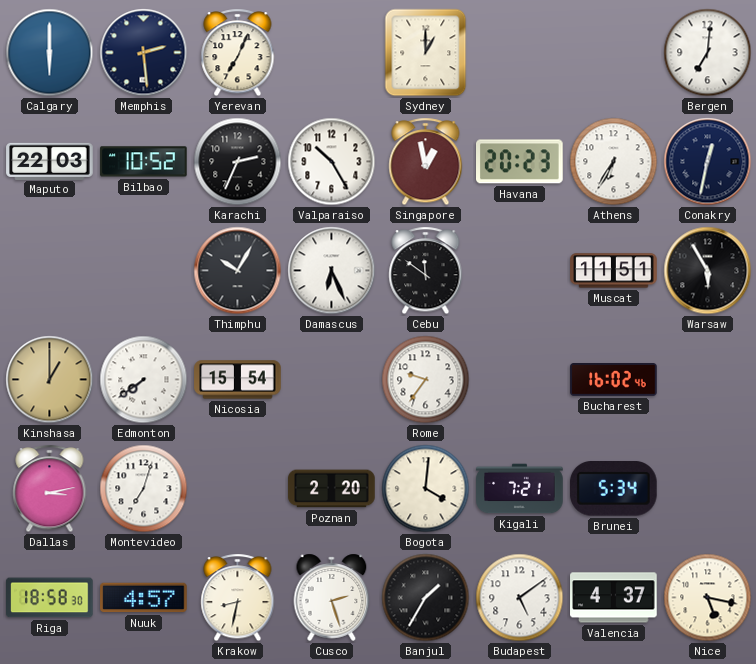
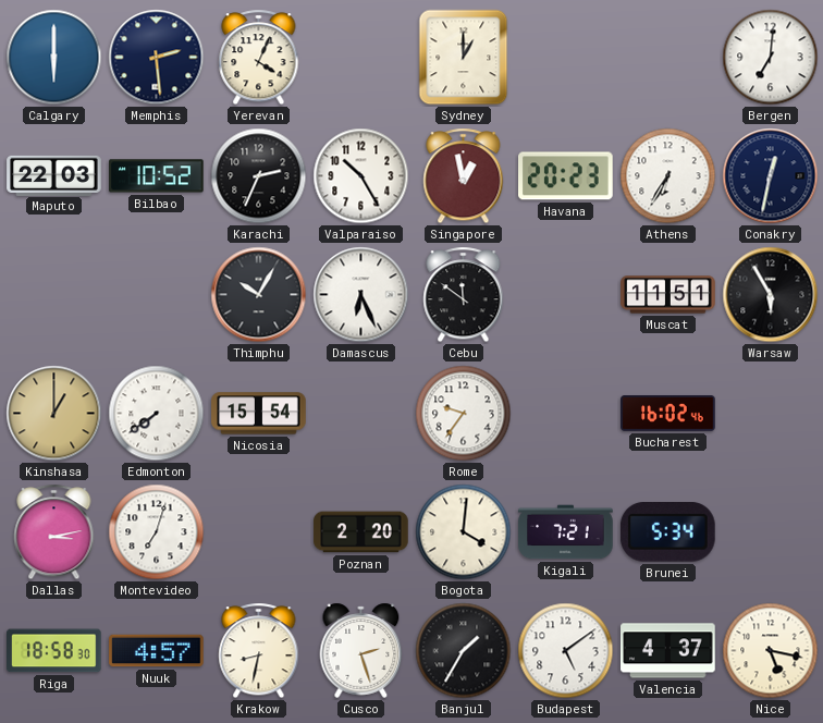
Yerevan: 7:04 -> 4:04 (259, 58)
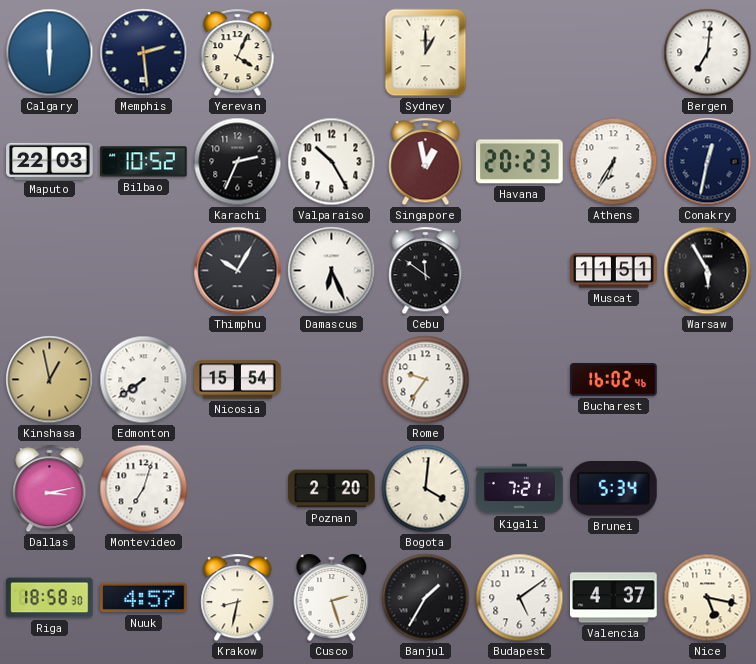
Kinshasa: 1:00 -> 12:58 (50, 380)
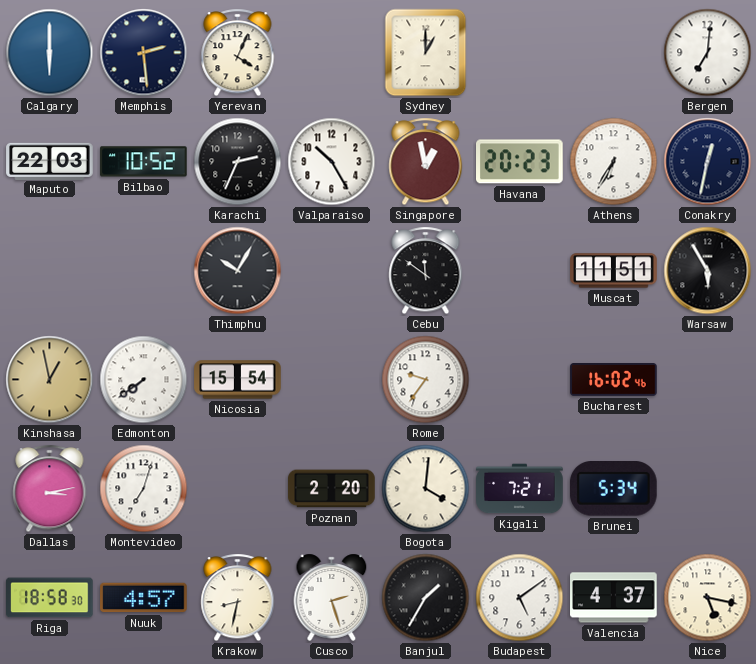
Damascus: 6:26 -> none (332, 271)
